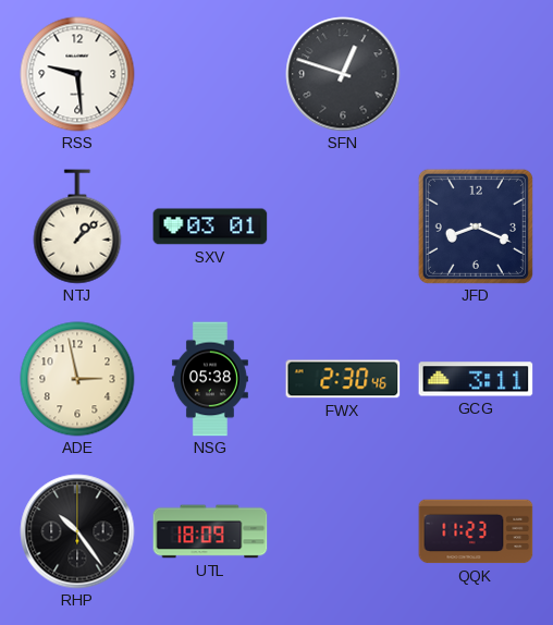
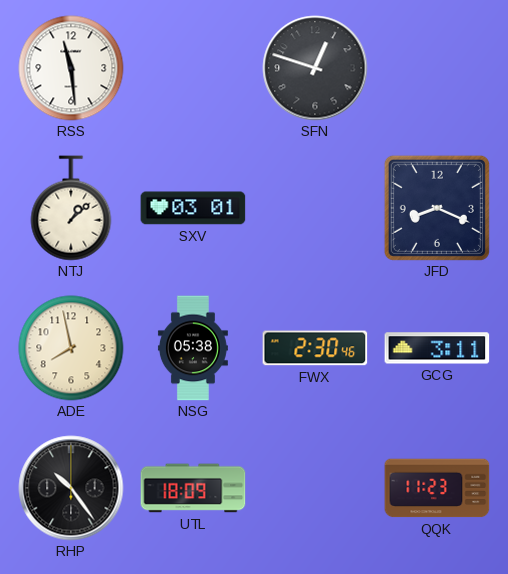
RSS: 9:29 -> 11:29 (71, 68)
ADE: 2:58 -> 7:58 (71, 348)
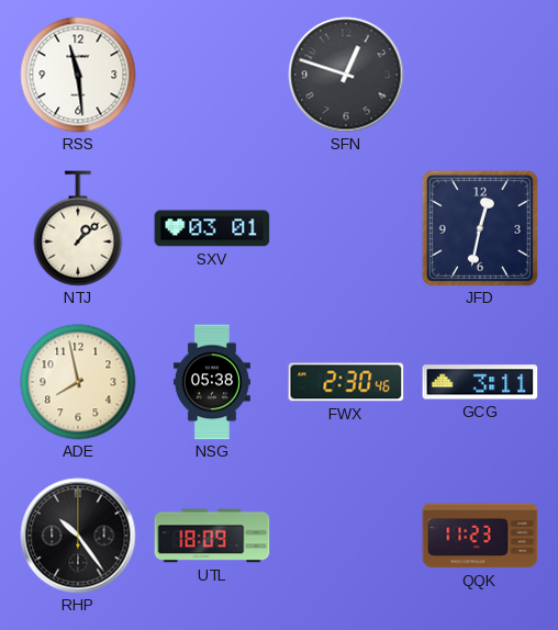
JFD: 8:19 -> 12:32 (480, 228)
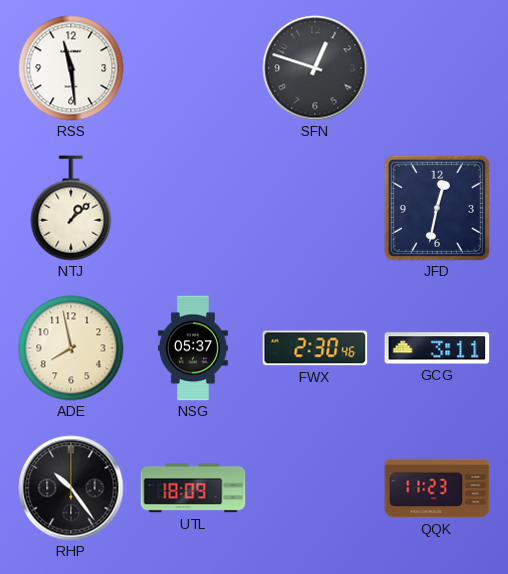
SXV: 03:01 -> none (212, 228)
NSG: 05:38 -> 05:37 (193, 348)
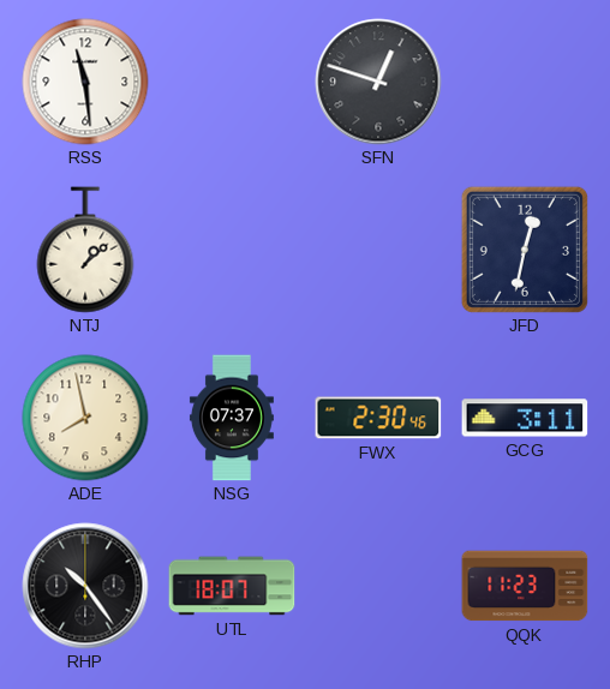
NSG: 05:37 -> 07:37 (232, 418)
UTL: 18:09 -> 18:07 (232, 586)
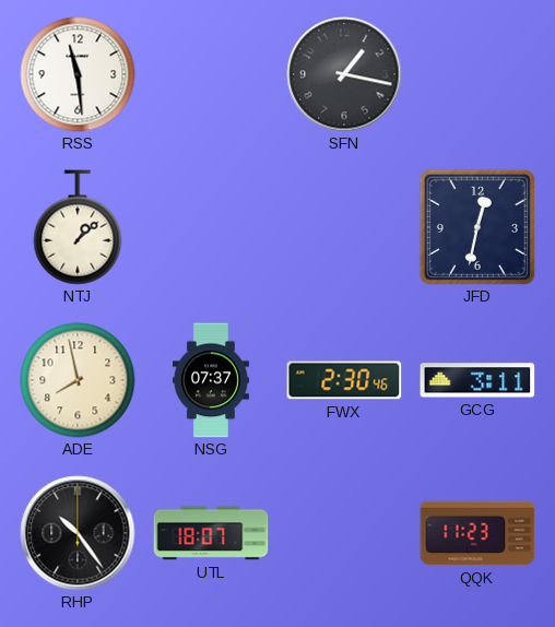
SFN: 12:48 -> 1:17 (344, 74)
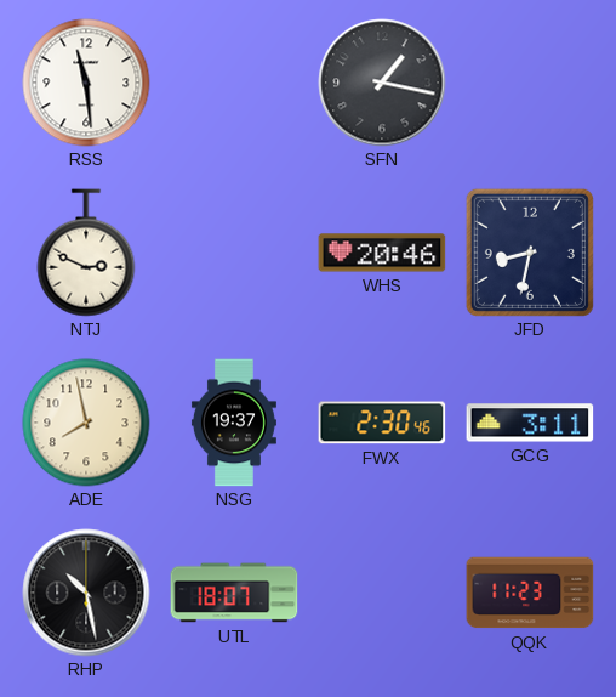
NTJ: 1:08 -> 2:49 (86, 253)
WHS: none -> 20:46 (382, 253)
JFD: 12:32 -> 8:32 (530, 253)
NSG: 07:37 -> 19:37 (234, 423)
RHP: 10:24 -> 10:28 (86, 593)
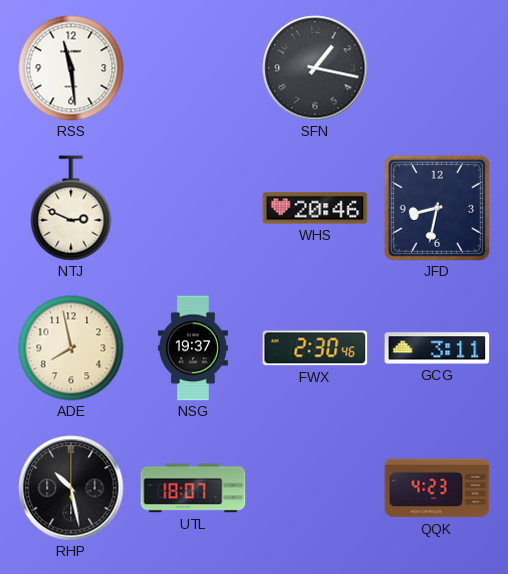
QQK: 11:23 -> 4:23 (437, 488)
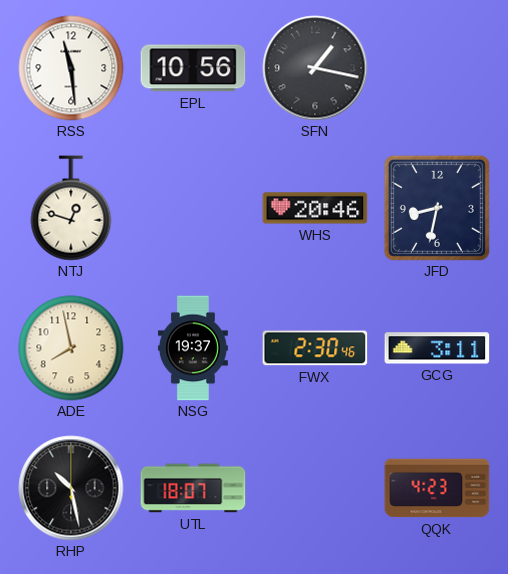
EPL: none -> 10:56 (193, 68)
NTJ: 2:49 -> 12:48 (71, 208)
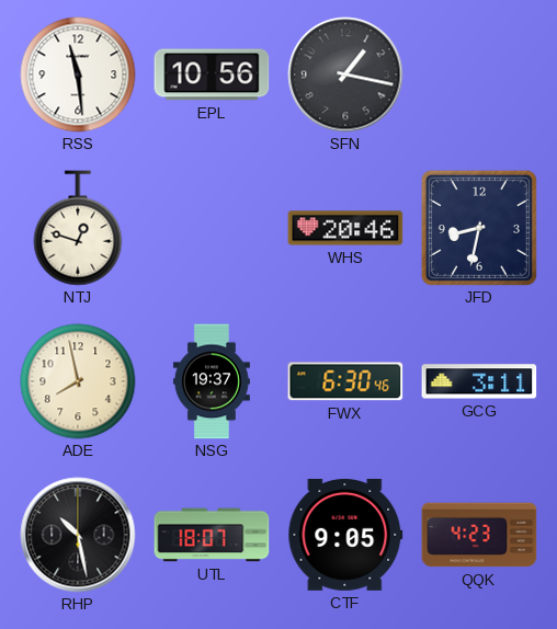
FWX: 2:30 -> 6:30 (345, 381)
CTF: none -> 9:05 (345, 535)
